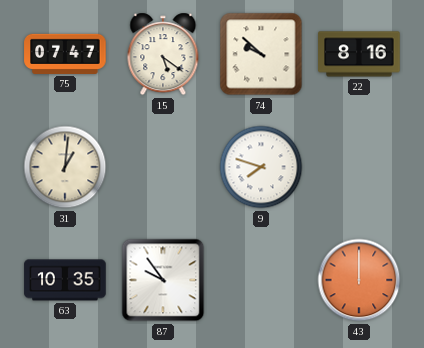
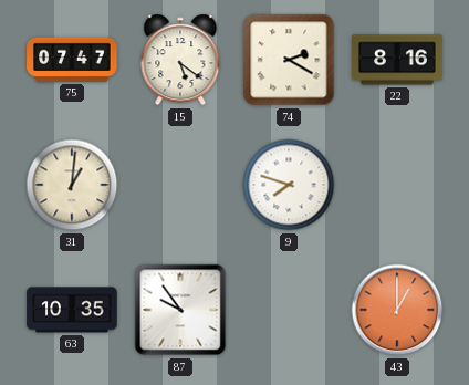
74: 9:52 -> 2:20 (289, 60)
43: 12:00 -> 1:00 (397, 310)
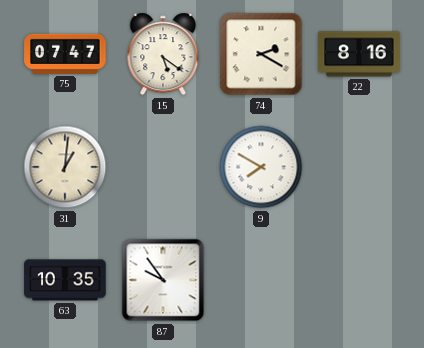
9: 7:48 -> 7:50 (261, 167)
43: 1:00 -> none (397, 310)
